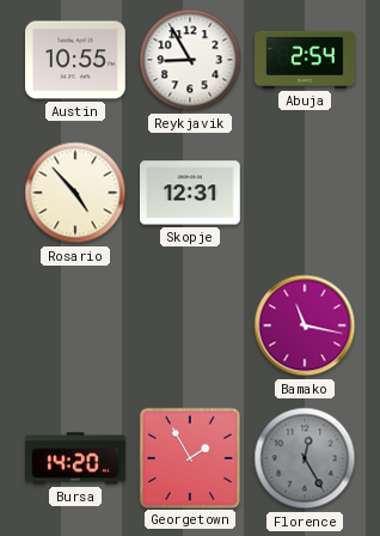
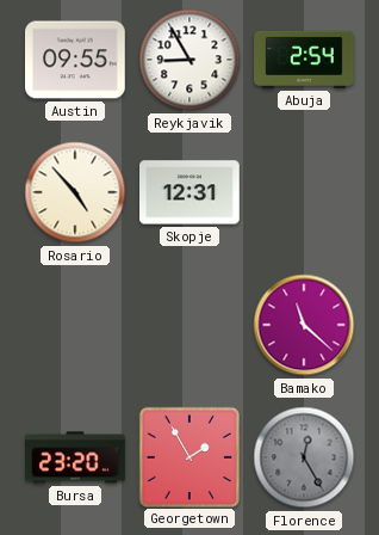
Austin: 10:55 -> 09:55 (76, 60)
Bamako: 11:17 -> 11:22 (304, 325)
Bursa: 14:20 -> 23:20 (76, 457)
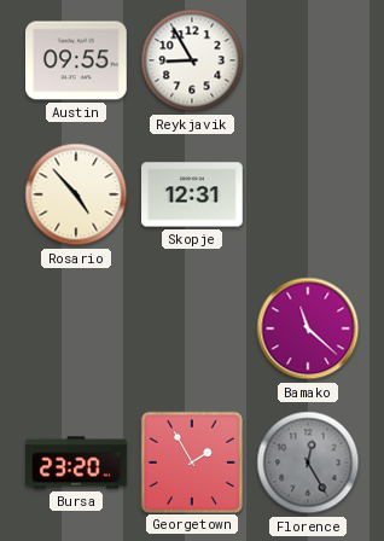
Abuja: 2:54 -> none (304, 60)
